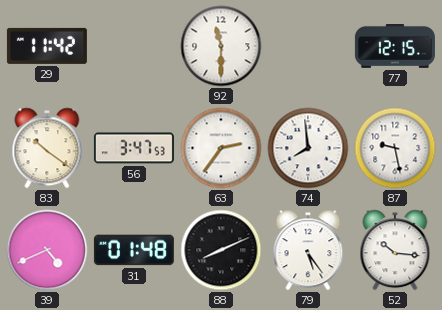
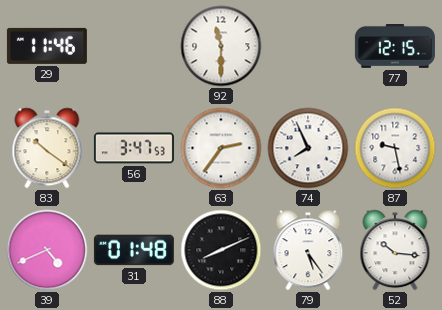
29: 11:42 -> 11:46 (47, 46)
74: 7:59 -> 7:56 (308, 148)
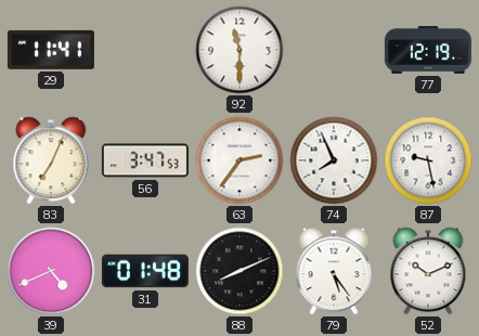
29: 11:46 -> 11:41 (51, 50)
77: 12:15 -> 12:19 (428, 51)
83: 10:21 -> 7:04 (51, 160)
52: 10:16 -> 10:11 (428, 271)
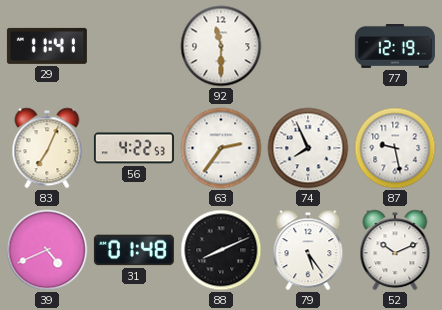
56: 3:47 -> 4:22 (134, 148)
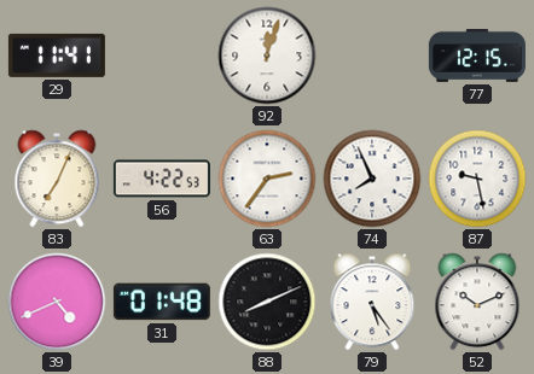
92: 11:30 -> 12:03 (267, 55)
77: 12:19 -> 12:15 (477, 57)
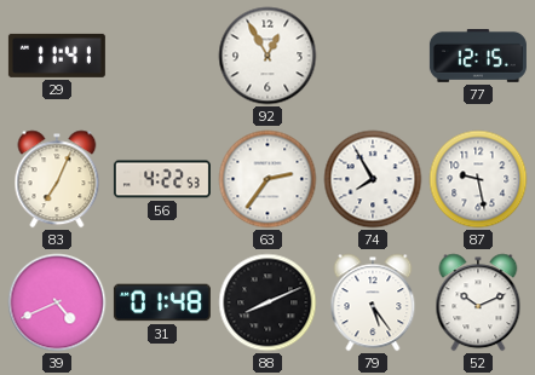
92: 12:03 -> 12:55 (267, 56)
74: 7:56 -> 7:55 (373, 179)
